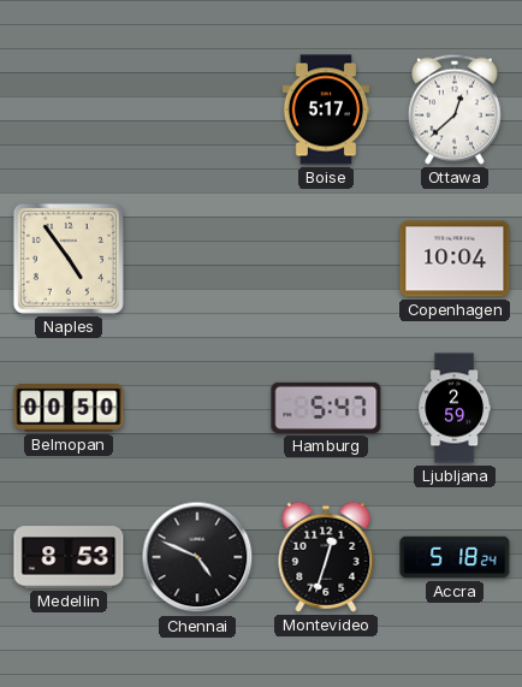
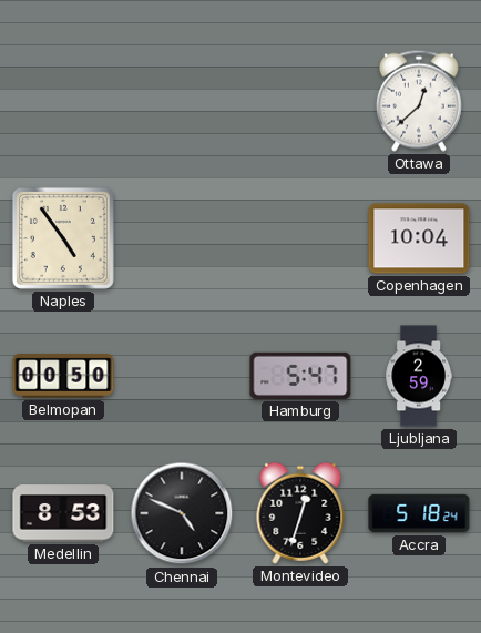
Boise: 5:17 -> none (326, 109)
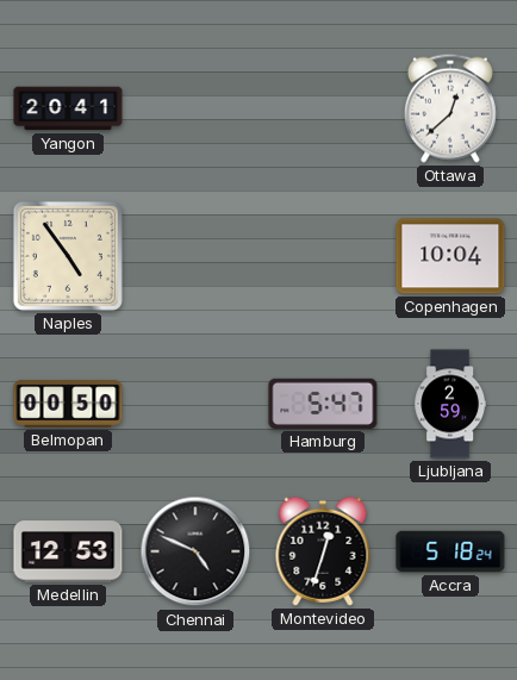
Yangon: none -> 20:41 (68, 108)
Medellin: 8:53 -> 12:53 (68, 551)
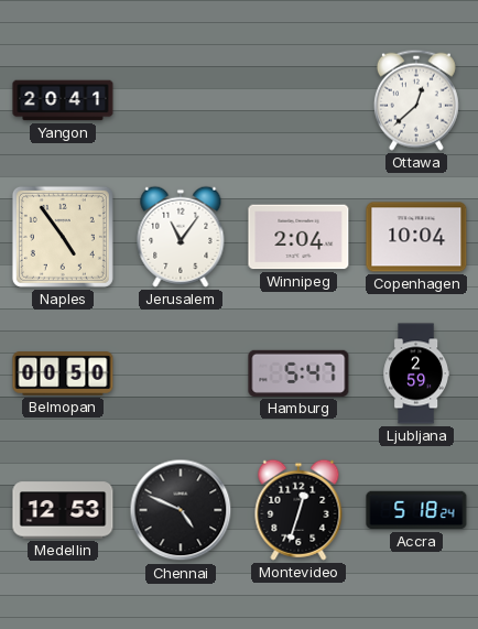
Jerusalem: none -> 11:06 (181, 237)
Winnipeg: none -> 2:04 (298, 237)
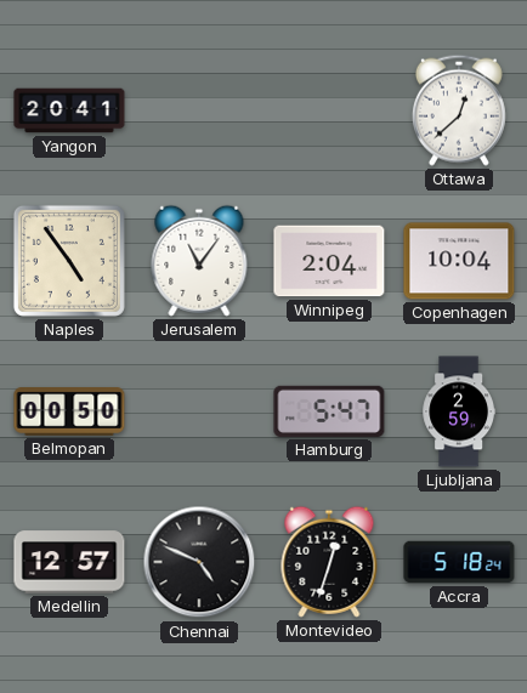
Medellin: 12:53 -> 12:57 (69, 562)
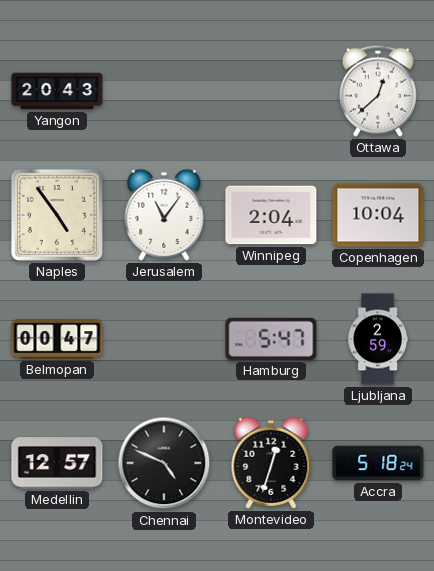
Yangon: 20:41 -> 20:43 (57, 91)
Belmopan: 00:50 -> 00:47 (57, 339)
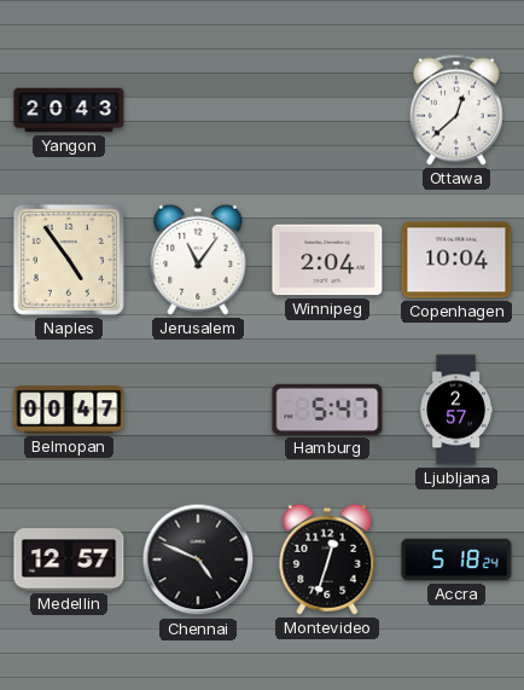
Ljubljana: 2:59 -> 2:57 (455, 410)
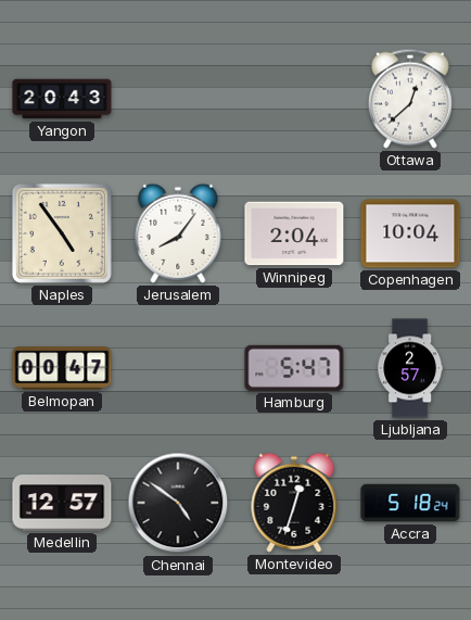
Jerusalem: 11:06 -> 8:06 (178, 233)
Chennai: 4:49 -> 4:51 (178, 503)
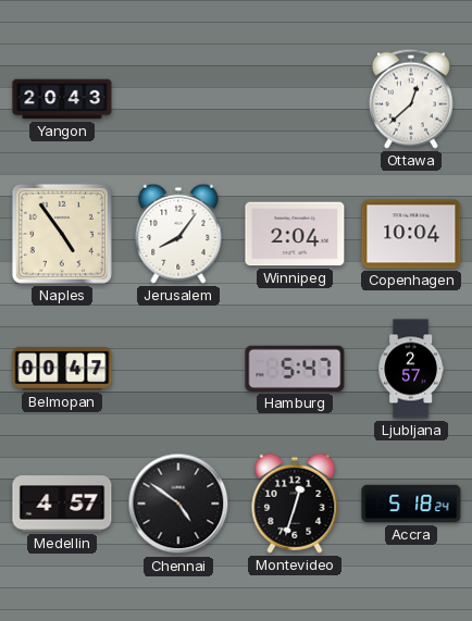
Medellin: 12:57 -> 4:57 (62, 504)
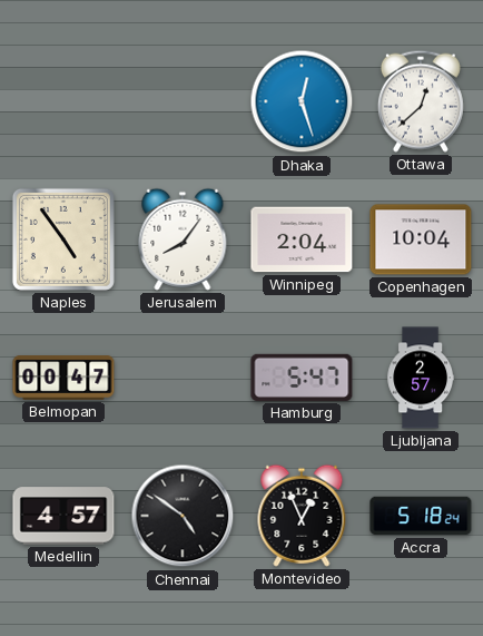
Yangon: 20:43 -> none (62, 99)
Dhaka: none -> 12:27 (302, 101)
Montevideo: 12:33 -> 12:56 (302, 516)
